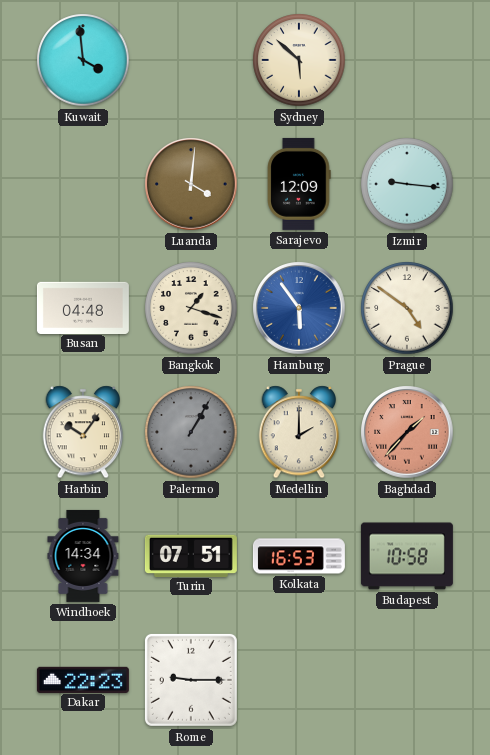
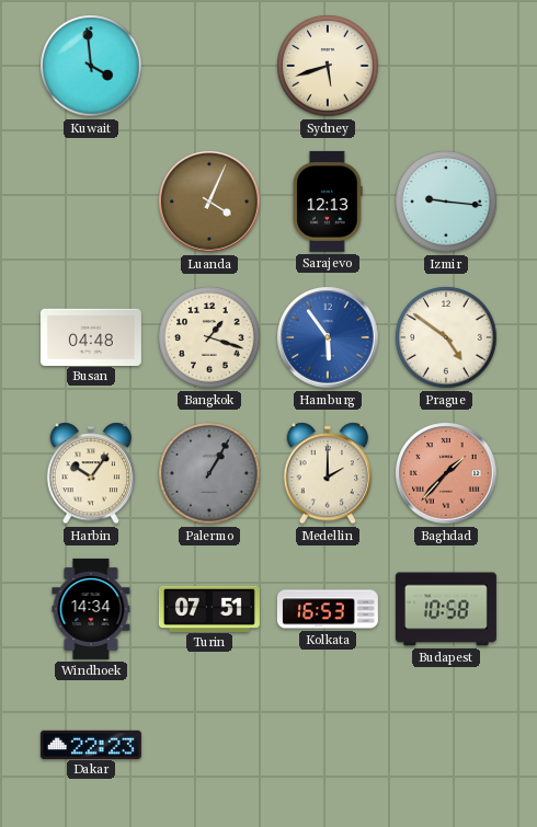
Sydney: 5:52 -> 5:42 (328, 66)
Luanda: 4:01 -> 4:04 (209, 202)
Sarajevo: 12:09 -> 12:13 (328, 202)
Rome: 9:15 -> none (191, 680)
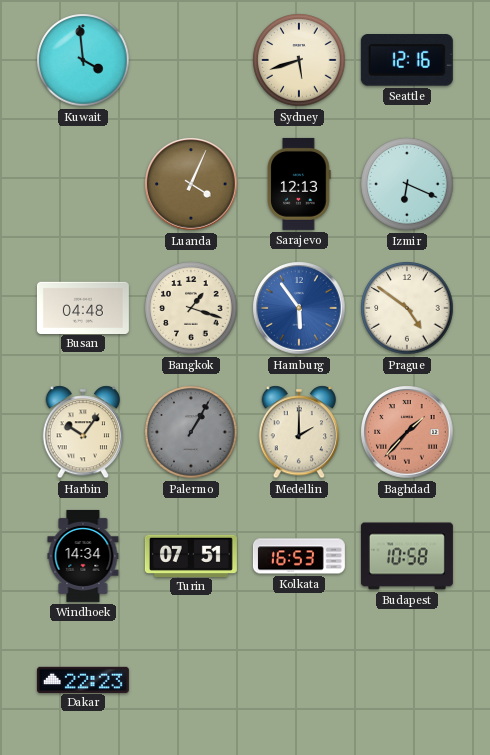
Seattle: none -> 12:16 (407, 61)
Izmir: 9:16 -> 6:19 (407, 184)
